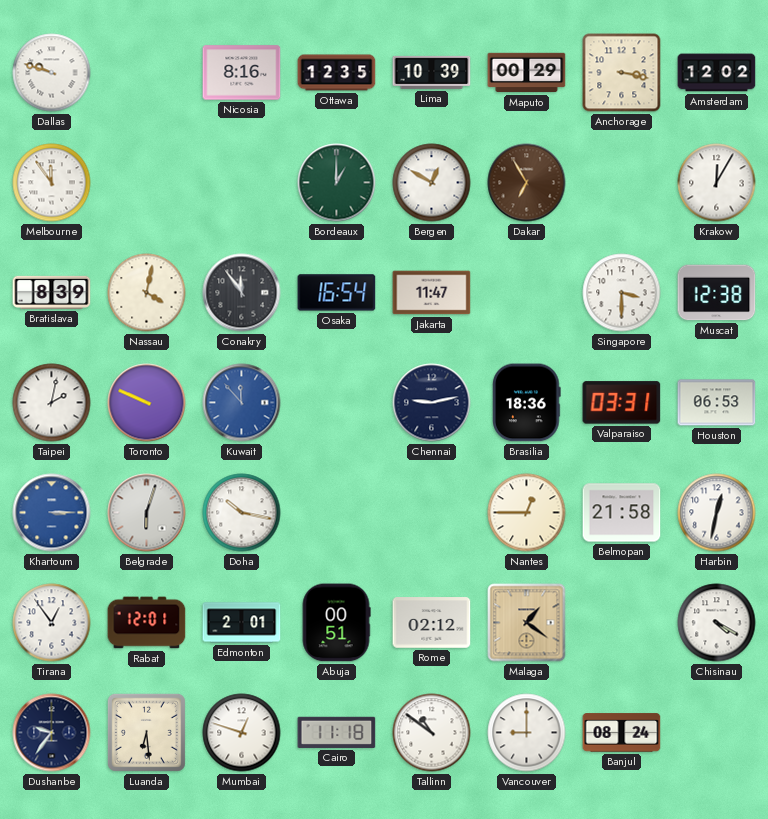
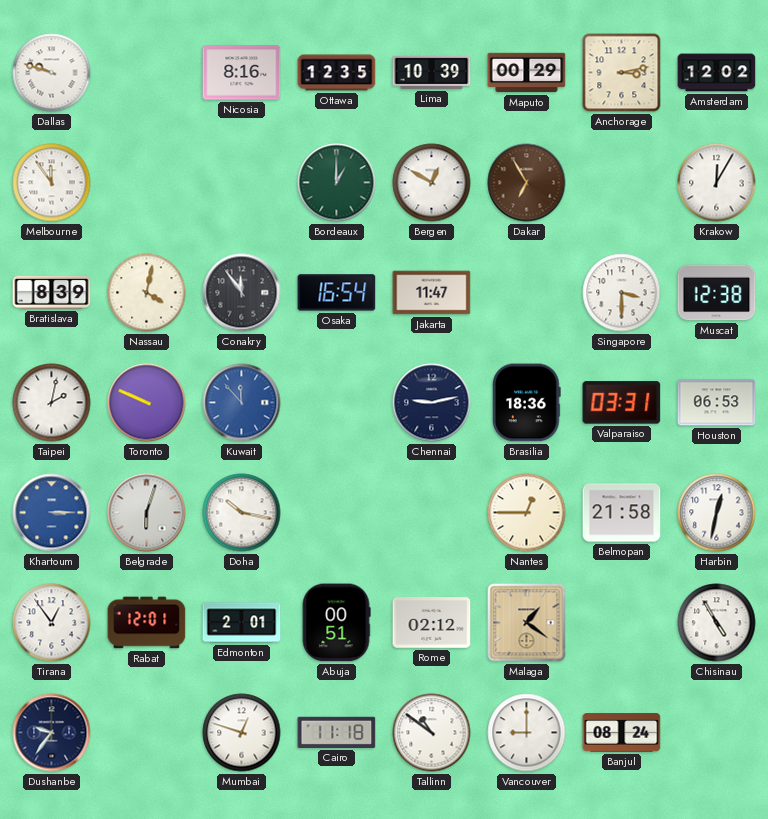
Anchorage: 3:17 -> 3:13 (622, 73)
Chisinau: 4:20 -> 4:55 (717, 623)
Luanda: 6:29 -> none (146, 732)
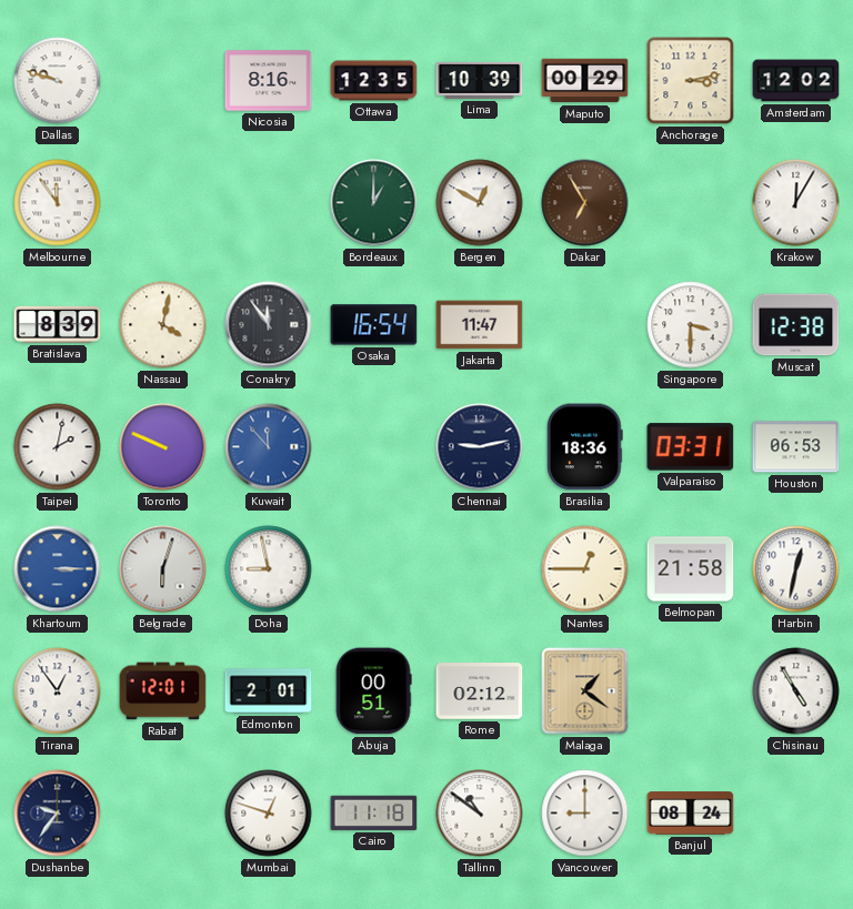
Doha: 10:17 -> 8:58 (269, 569)
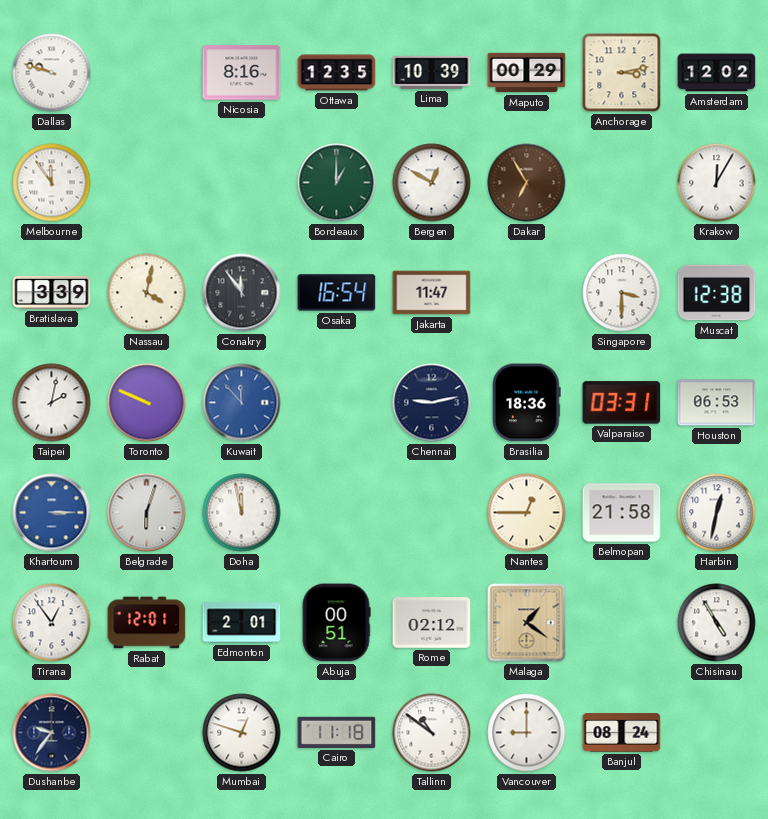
Bratislava: 8:39 -> 3:39 (52, 292)
Doha: 8:58 -> 11:58 (242, 513)
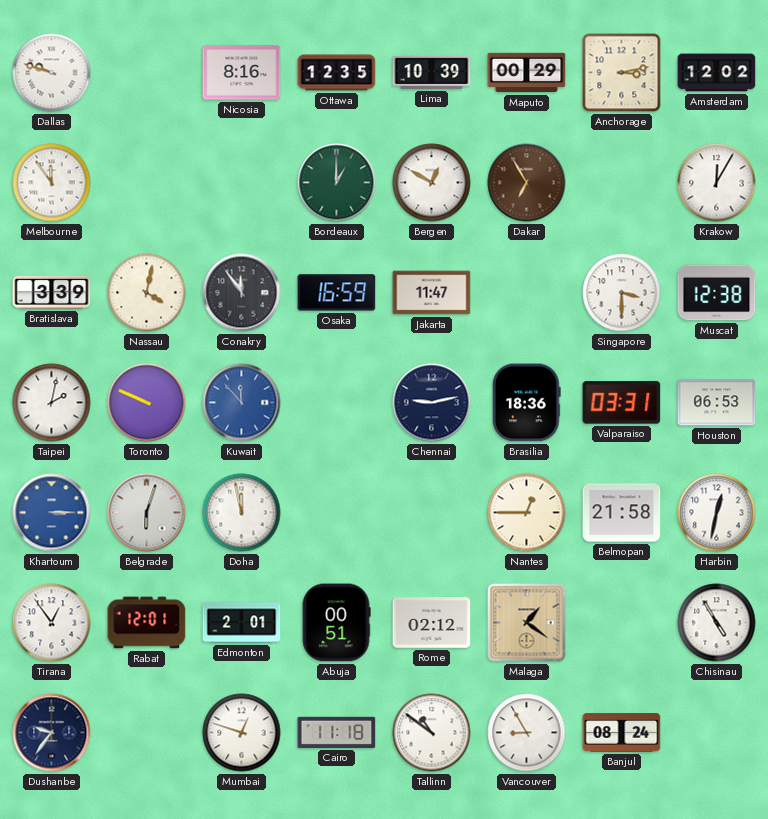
Osaka: 16:54 -> 16:59 (337, 293)
Vancouver: 9:00 -> 8:55 (527, 733)
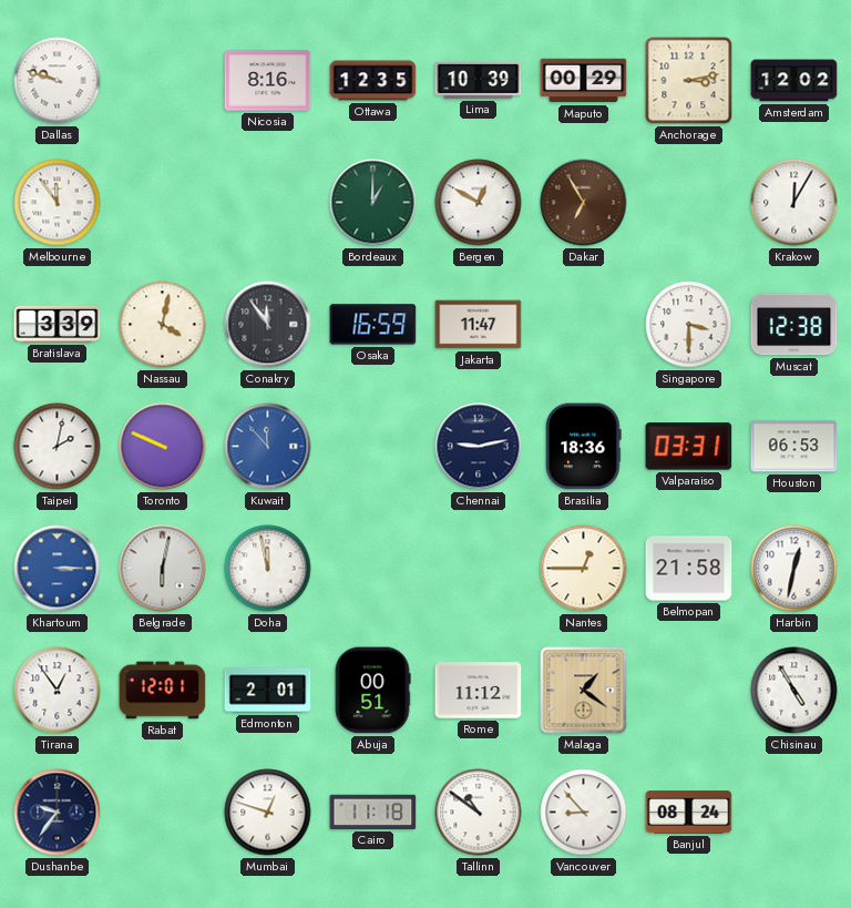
Belgrade: 6:03 -> 6:02 (163, 569)
Rome: 02:12 -> 11:12 (479, 691)
Vancouver: 8:55 -> 8:53 (584, 813)
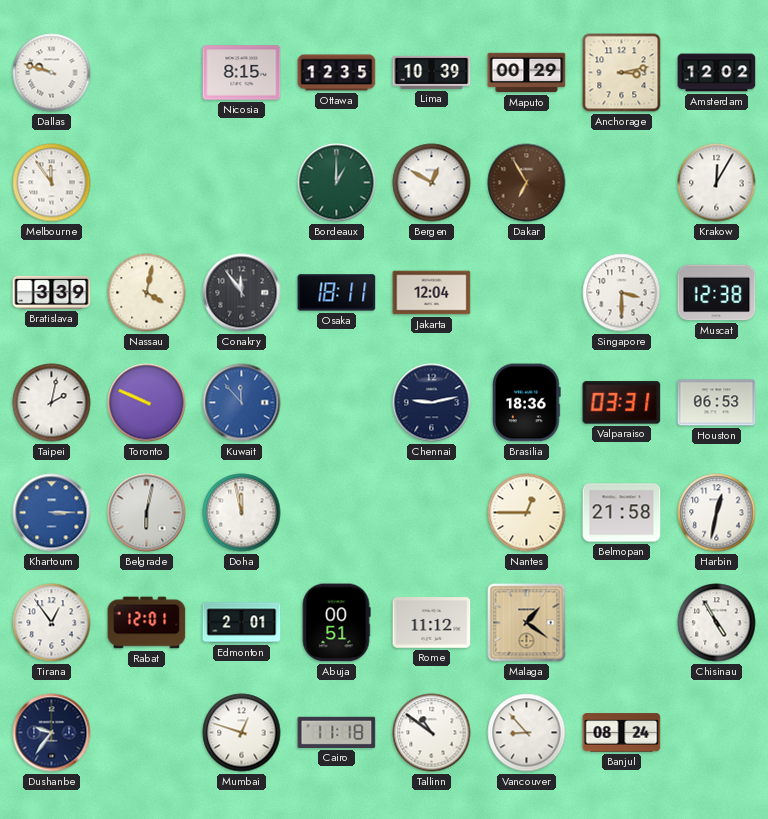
Nicosia: 8:16 -> 8:15 (242, 73)
Osaka: 16:59 -> 18:11 (337, 293)
Jakarta: 11:47 -> 12:04 (432, 293)
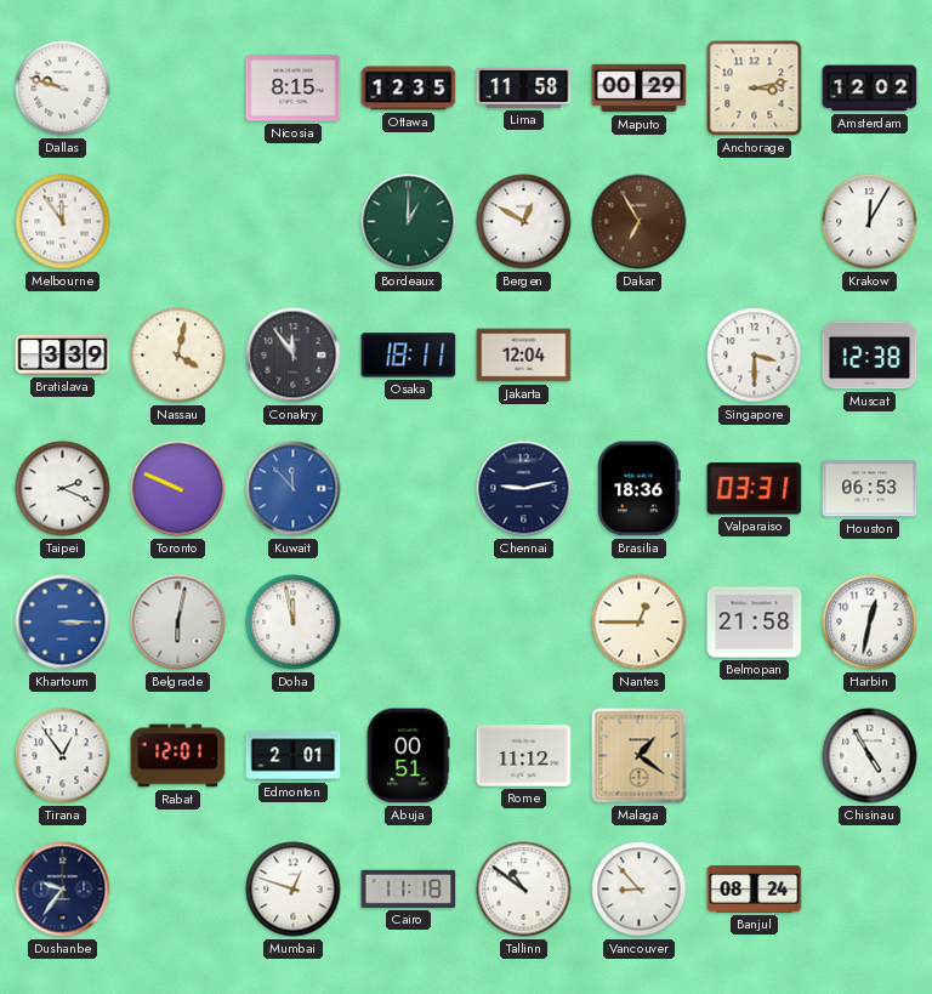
Lima: 10:39 -> 11:58 (524, 87)
Taipei: 2:02 -> 2:19 (63, 489)
